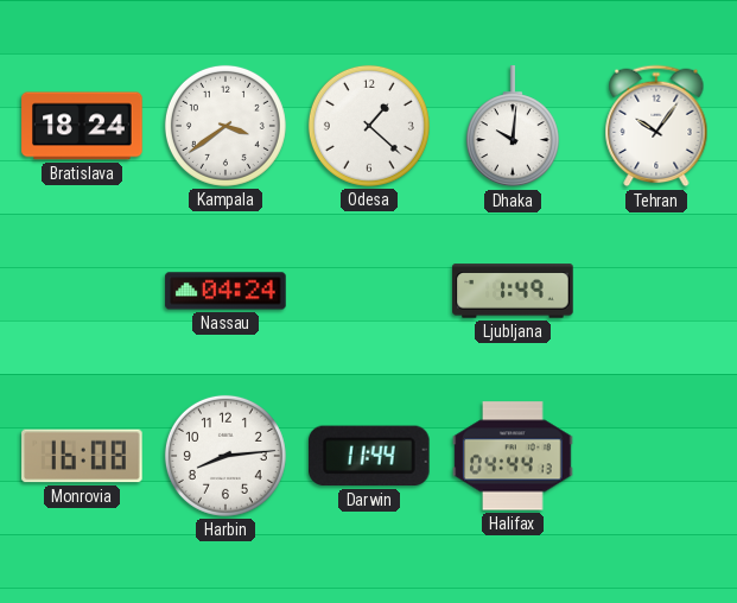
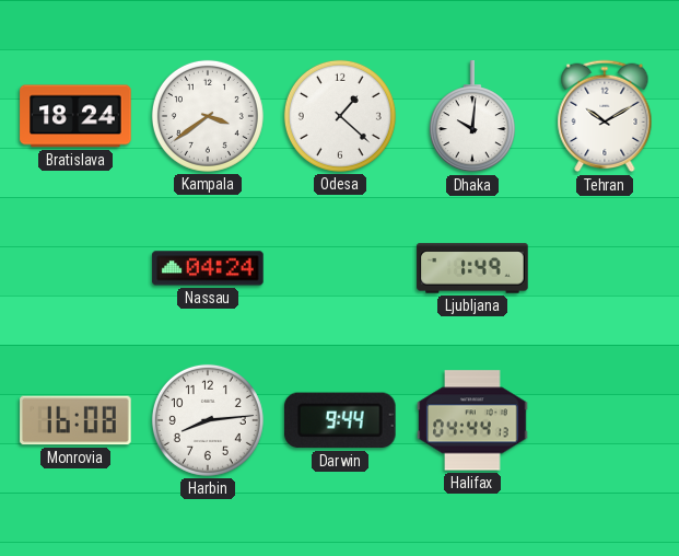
Tehran: 10:06 -> 10:10 (605, 116)
Darwin: 11:44 -> 9:44 (340, 420)
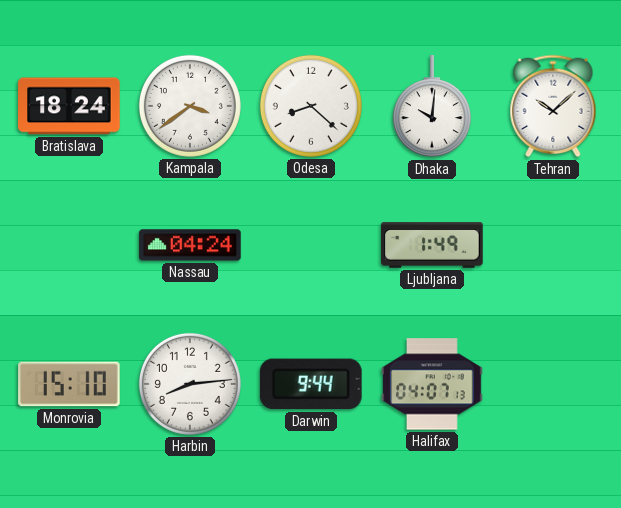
Odesa: 1:22 -> 8:22 (311, 106)
Tehran: 10:10 -> 10:08 (553, 106)
Monrovia: 16:08 -> 15:10 (69, 384)
Halifax: 04:44 -> 04:07 (432, 384)
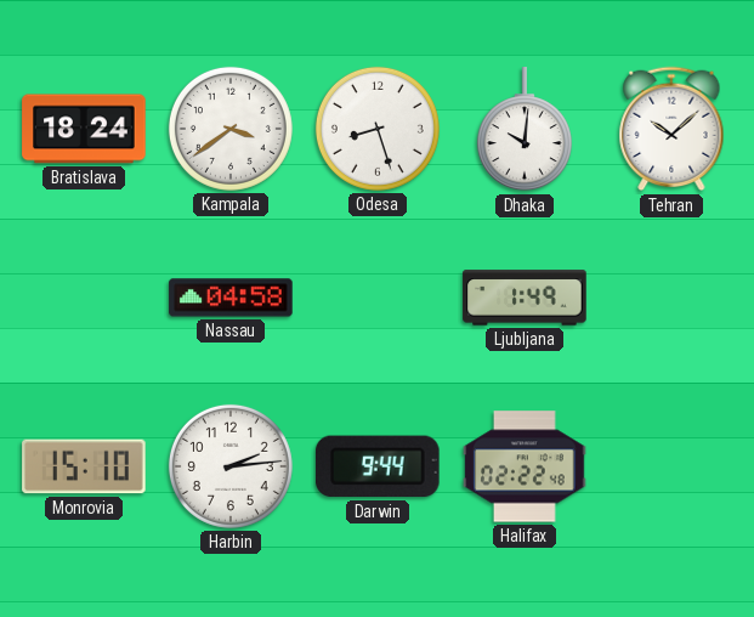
Odesa: 8:22 -> 8:27 (378, 129)
Nassau: 04:24 -> 04:58 (231, 298)
Harbin: 8:14 -> 2:14 (231, 466)
Halifax: 04:07 -> 02:22 (525, 466)
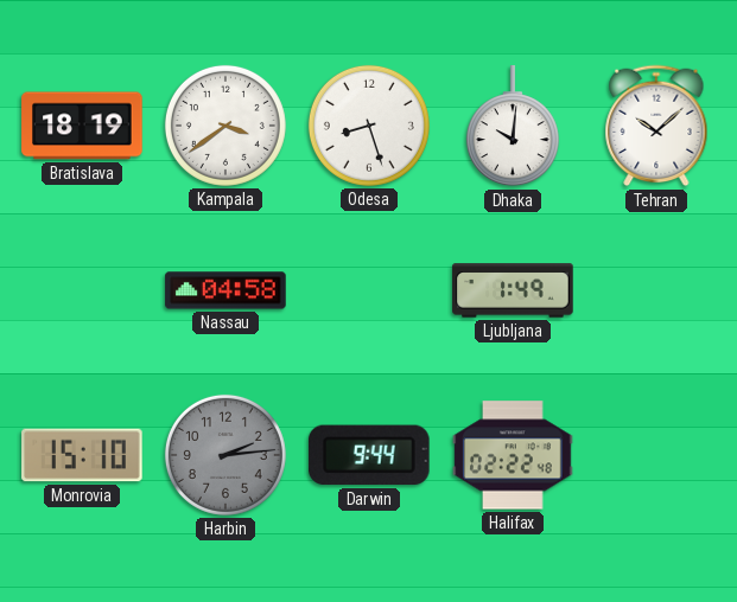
Bratislava: 18:24 -> 18:19 (82, 126)
Harbin dial: white -> grey (225, 455)
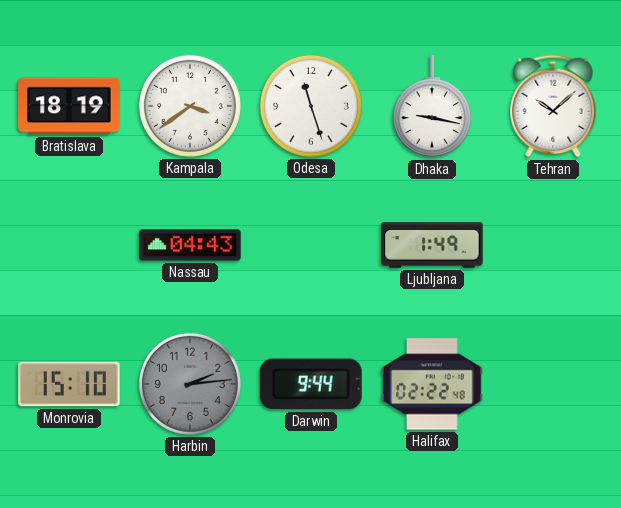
Odesa: 8:27 -> 11:27 (311, 106)
Dhaka: 10:01 -> 9:17 (432, 107)
Nassau: 04:58 -> 04:43 (190, 245)
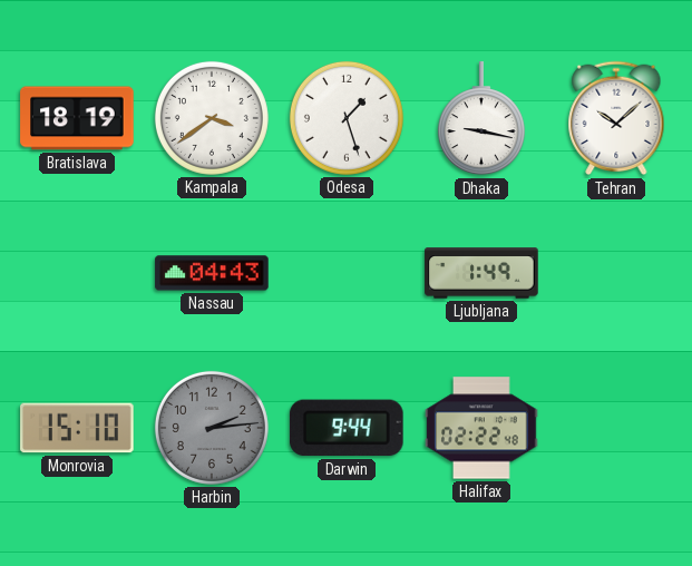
Odesa: 11:27 -> 1:27 (347, 118)
